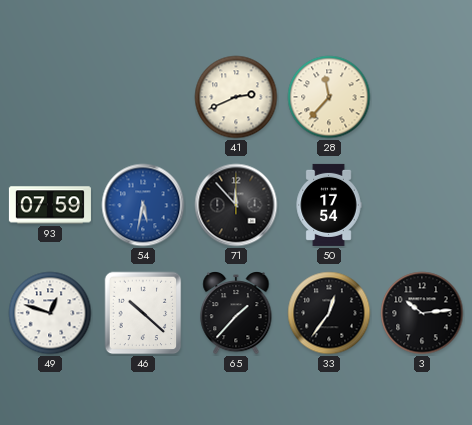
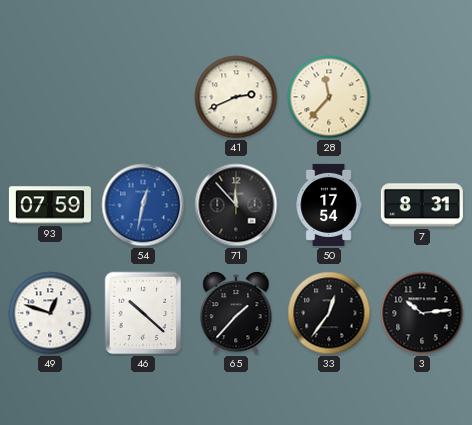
54: 5:32 -> 12:32 (143, 205)
7: none -> 8:31 (422, 205)
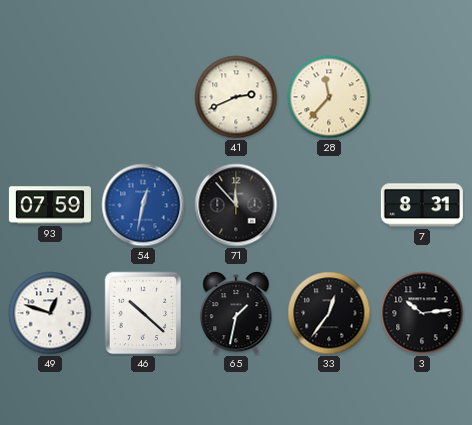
50: 17:54 -> none (329, 205)
65: 1:37 -> 1:32 (236, 314)
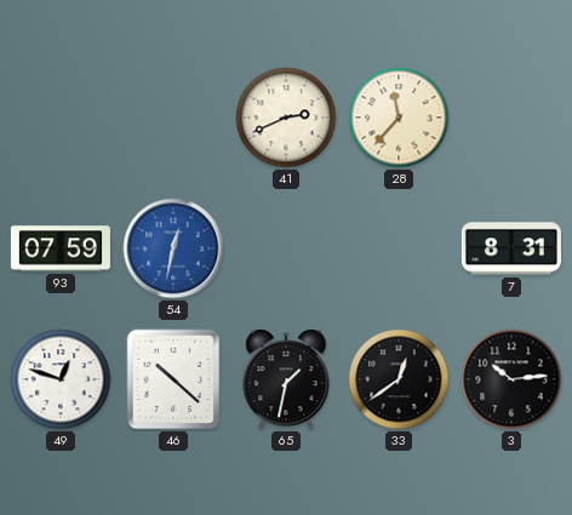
71: 11:53 -> none (236, 205)
33: 12:36 -> 12:39 (399, 379)
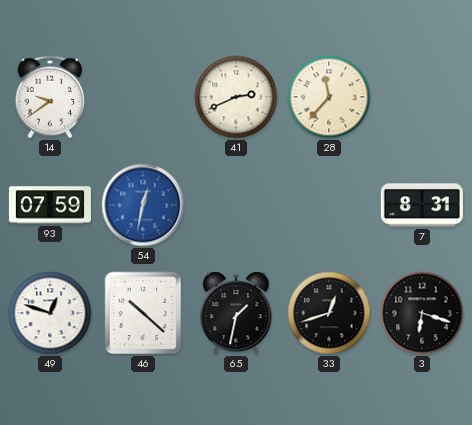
14: none -> 9:39 (50, 97)
33: 12:39 -> 12:42 (329, 313)
3: 10:14 -> 6:18 (422, 313)
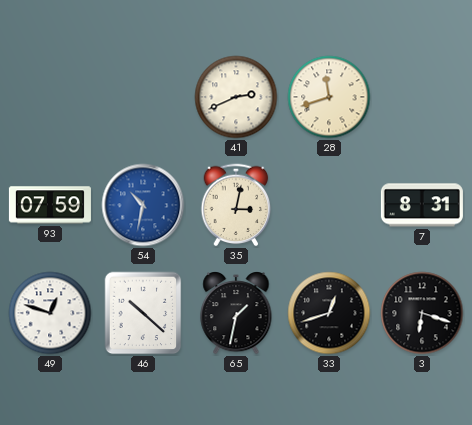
14: 9:39 -> none (50, 97)
28: 11:37 -> 11:42 (329, 97)
54: 12:32 -> 10:32 (143, 205)
35: none -> 3:02 (236, 205)
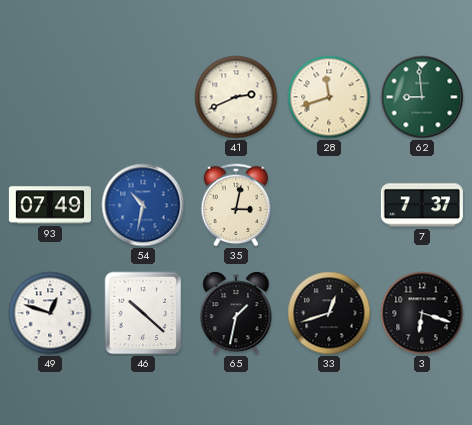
62: none -> 8:59 (422, 97)
93: 07:59 -> 07:49 (50, 205)
7: 8:31 -> 7:37 (422, 205)
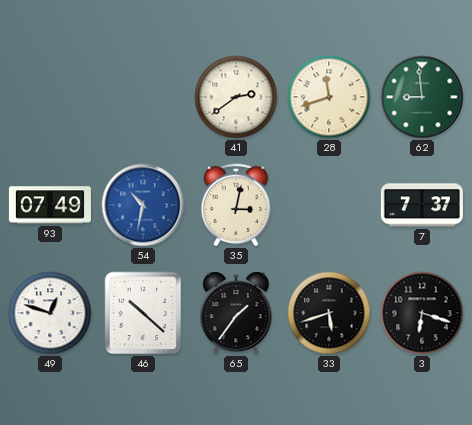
41: 2:41 -> 2:39 (236, 97)
65: 1:32 -> 1:36 (236, 314)
33: 12:42 -> 5:42 (329, 313)
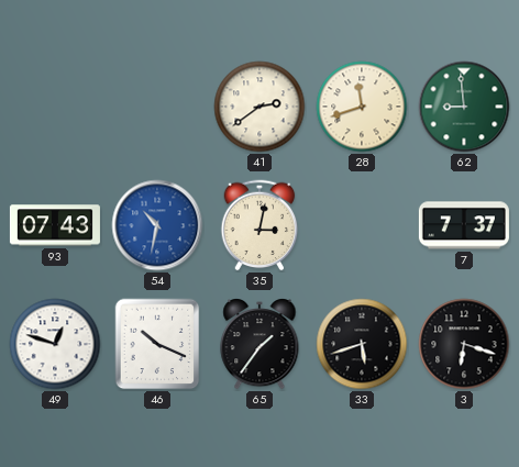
93: 07:49 -> 07:43 (55, 225)
46: 10:22 -> 10:19 (157, 344)
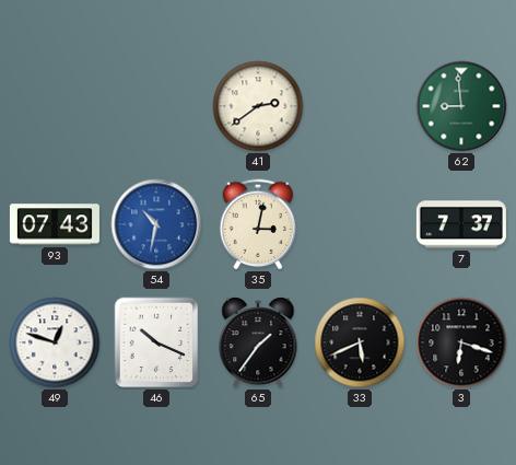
28: 11:42 -> none (362, 107)
33: 5:42 -> 5:41 (360, 342)
